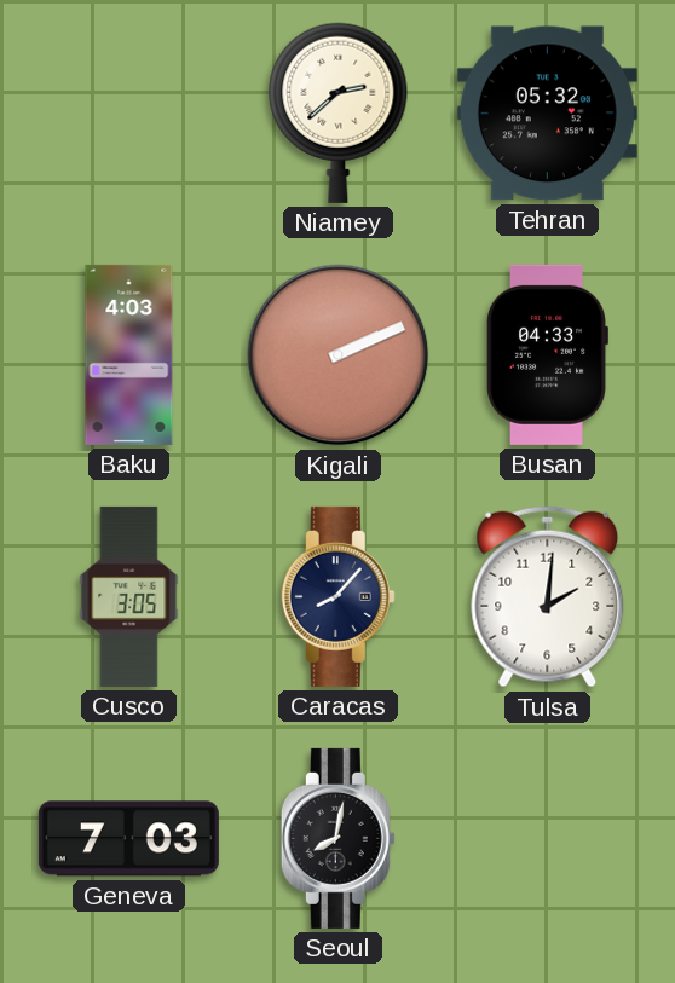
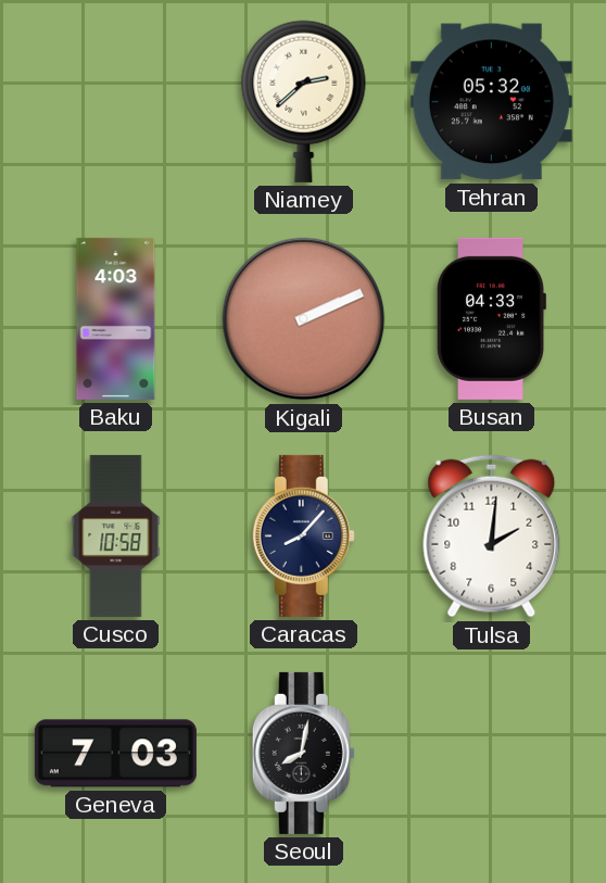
Cusco: 3:05 -> 10:58 (116, 535)
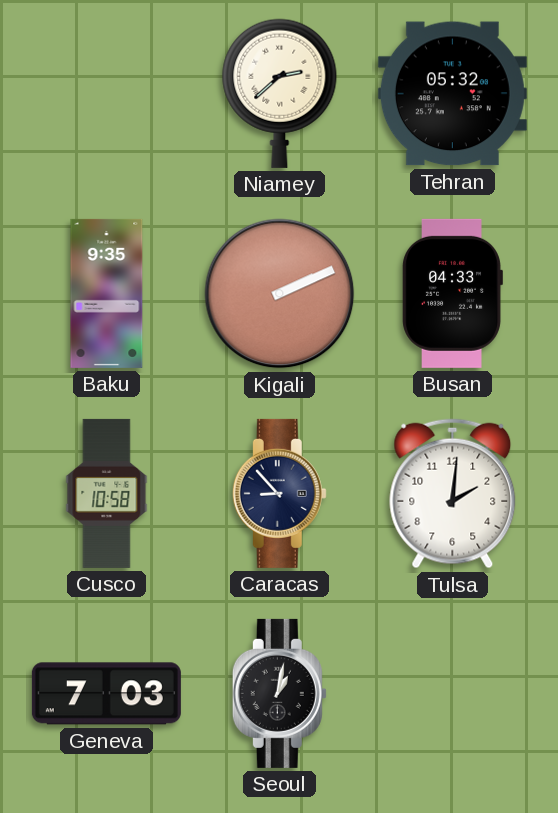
Baku: 4:03 -> 9:35 (107, 293)
Caracas: 8:07 -> 8:53 (279, 493)
Seoul: 8:02 -> 1:02 (279, 693)
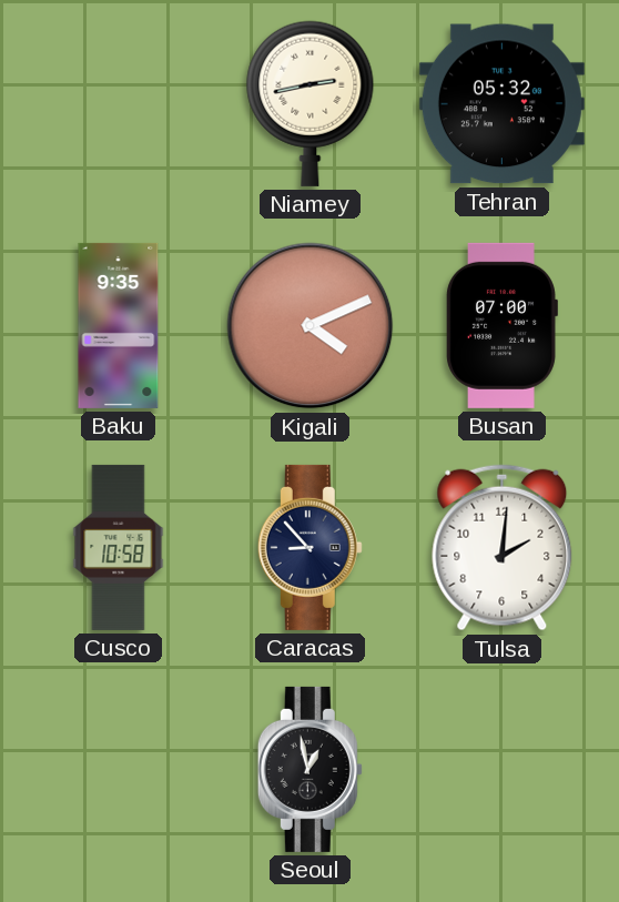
Niamey: 2:38 -> 2:43 (311, 103)
Kigali: 2:11 -> 4:11 (311, 326)
Busan: 04:33 -> 07:00 (501, 325)
Geneva: 7:03 -> none (106, 694)
Seoul: 1:02 -> 12:58 (309, 769)
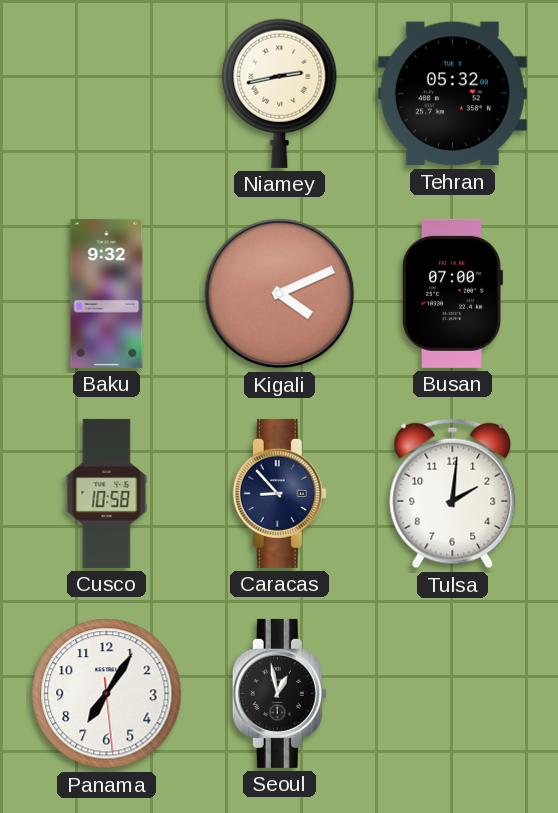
Baku: 9:35 -> 9:32 (107, 293)
Panama: none -> 7:05 (107, 694)
